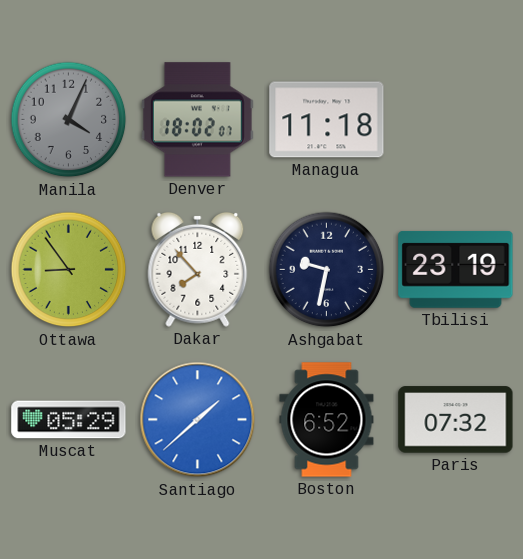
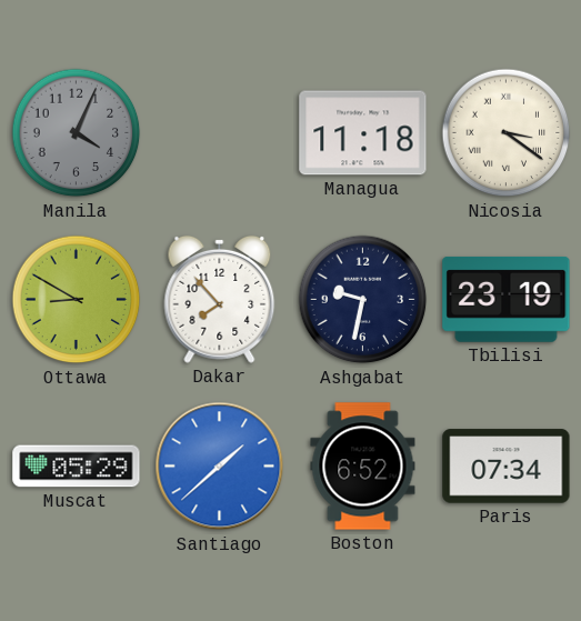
Denver: 18:02 -> none (197, 120)
Nicosia: none -> 3:21 (507, 133)
Ottawa: 8:54 -> 8:50 (77, 300)
Paris: 07:32 -> 07:34 (507, 467)
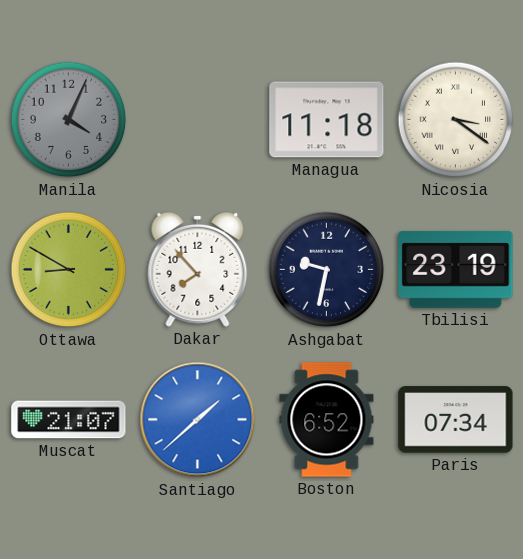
Muscat: 05:29 -> 21:07 (69, 420)
